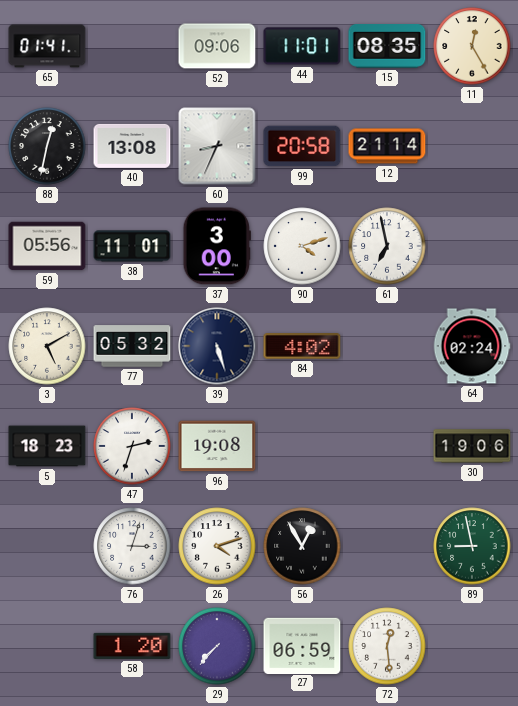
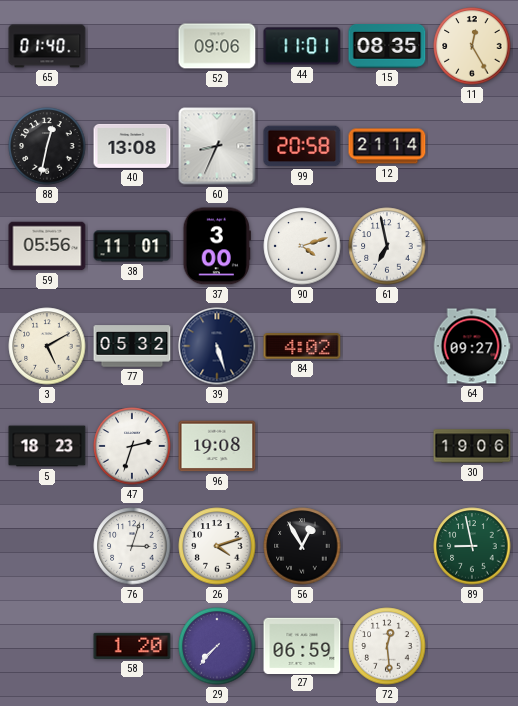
65: 01:41 -> 01:40 (47, 46)
64: 02:24 -> 09:27 (472, 346)
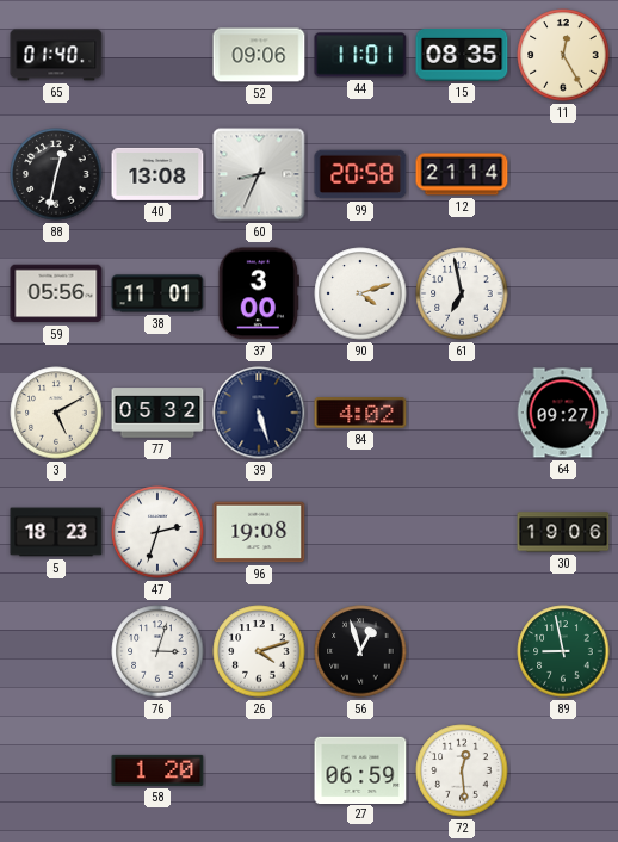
56: 12:55 -> 12:57 (360, 651)
29: 7:37 -> none (217, 646)
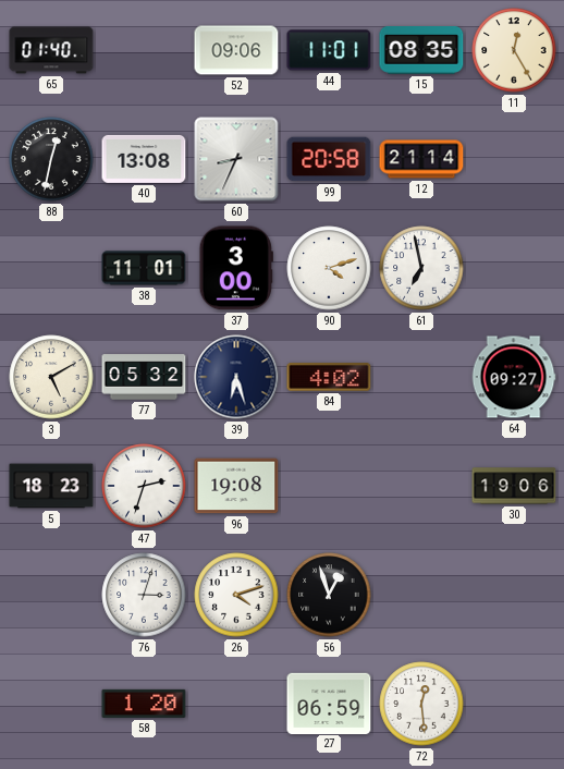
59: 05:56 -> none (56, 293)
39: 5:27 -> 6:27 (236, 377)
89: 8:58 -> none (563, 651)
